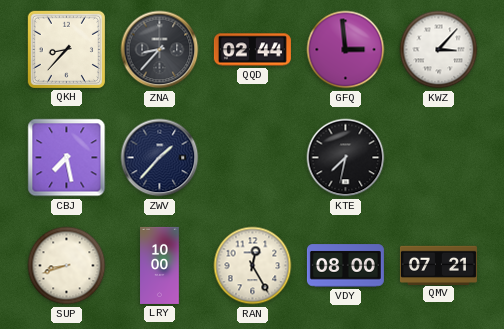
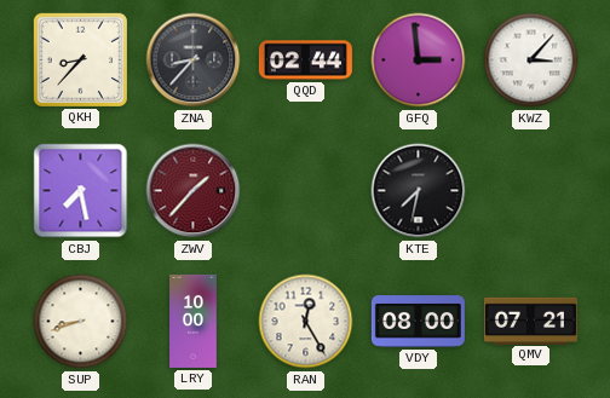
ZWV dial: navy -> burgundy (194, 191)
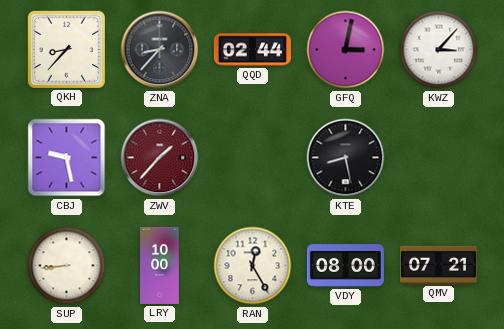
GFQ: 2:59 -> 3:02 (346, 50)
CBJ: 7:28 -> 9:28 (67, 158)
KTE: 7:32 -> 8:28 (346, 158)
SUP: 8:42 -> 8:44 (67, 266)
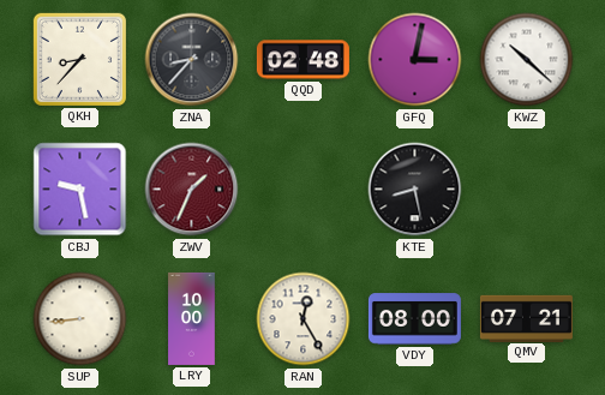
QQD: 02:44 -> 02:48 (302, 60)
KWZ: 3:07 -> 10:22 (527, 60)
ZWV: 1:37 -> 1:34 (192, 190)
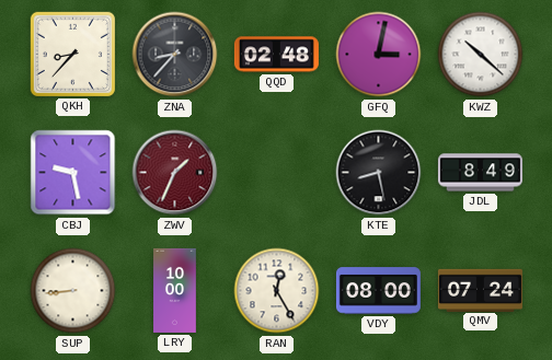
JDL: none -> 8:49 (480, 173)
QMV: 07:21 -> 07:24 (480, 290)
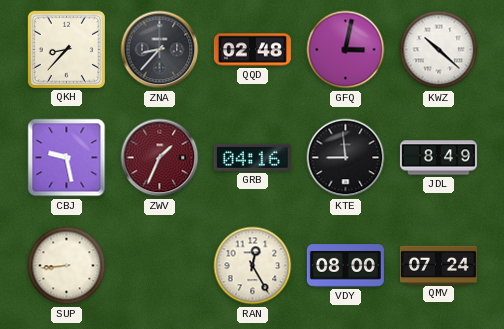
GRB: none -> 04:16 (252, 157)
KTE: 8:28 -> 8:59 (346, 158)
LRY: 10:00 -> none (175, 290)
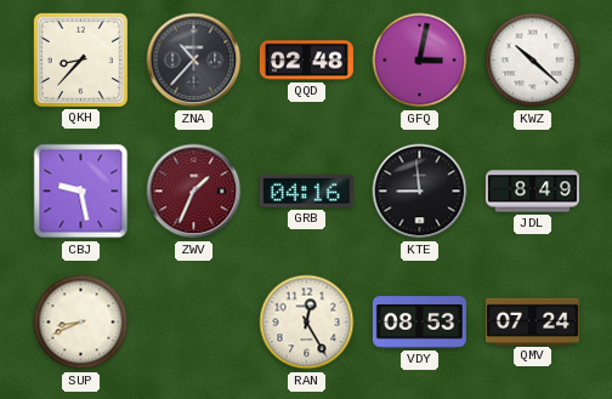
ZNA: 8:37 -> 10:37 (194, 61)
SUP: 8:44 -> 8:41 (81, 323)
VDY: 08:00 -> 08:53 (419, 323)
